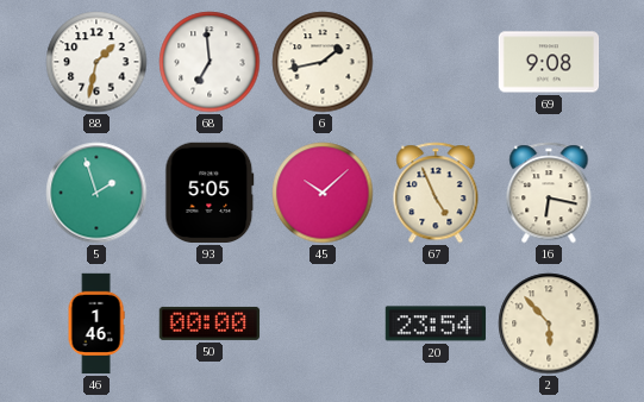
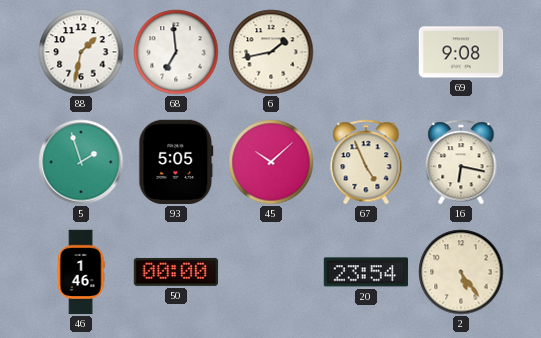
2: 5:53 -> 5:24 (461, 272)
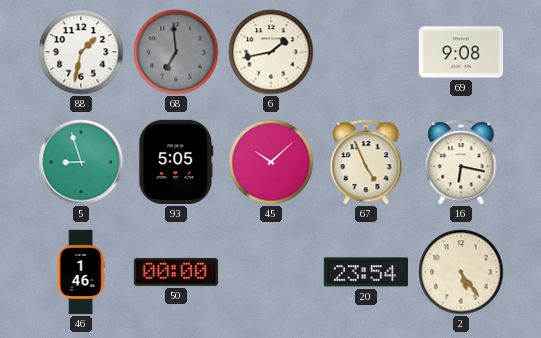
68 dial: white -> grey (176, 52)
5: 1:57 -> 8:57 (81, 162)
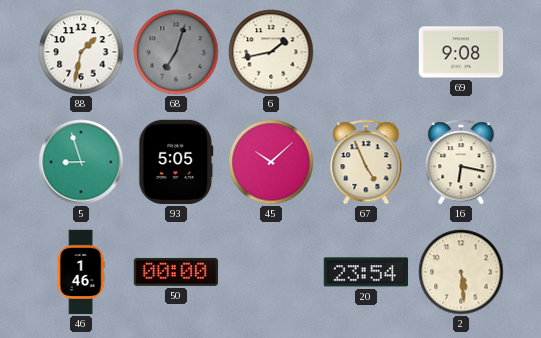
68: 6:59 -> 7:03 (176, 52)
2: 5:24 -> 5:29 (461, 272)
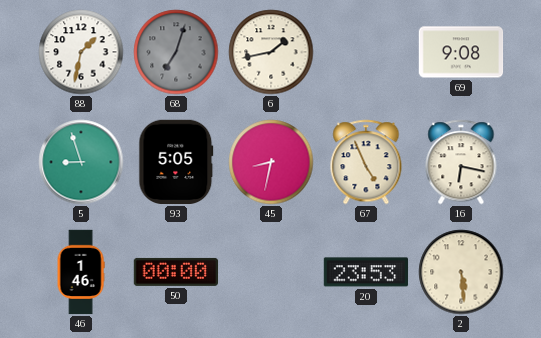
45: 10:08 -> 8:32 (271, 162)
20: 23:54 -> 23:53 (366, 272)
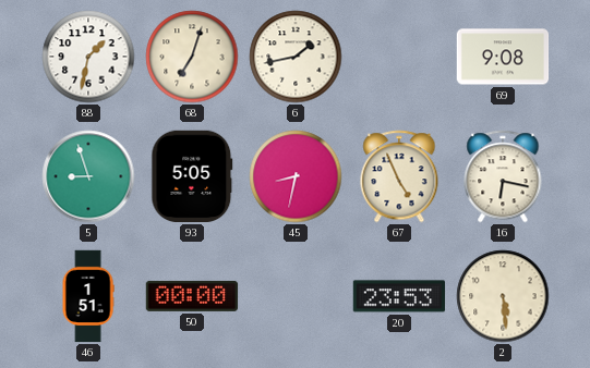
68 dial: grey -> cream (192, 57)
46: 1:46 -> 1:51 (88, 296)
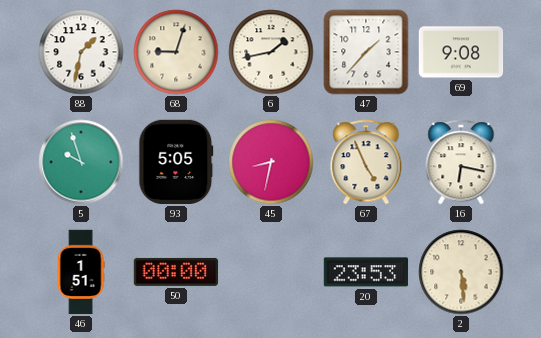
68: 7:03 -> 9:03 (176, 52)
47: none -> 1:37 (366, 52)
5: 8:57 -> 9:57 (81, 162)
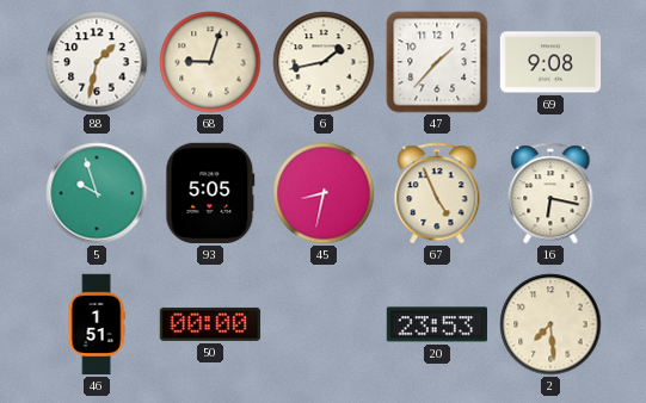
2: 5:29 -> 7:29 (550, 324)
